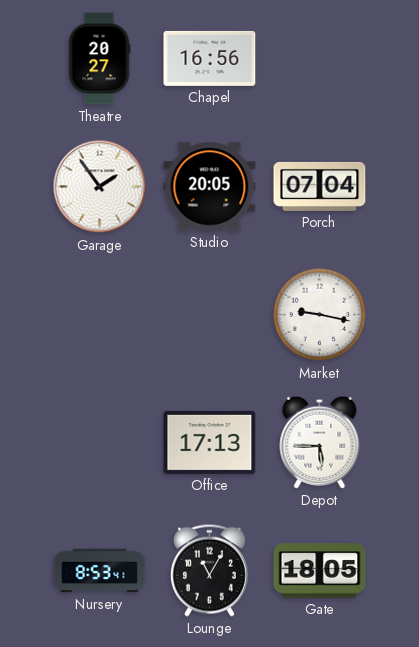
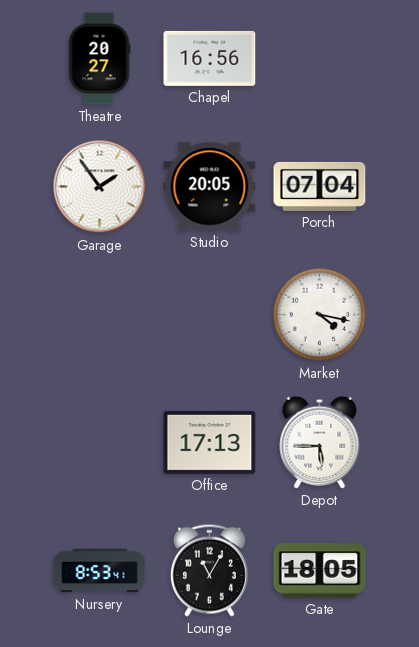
Market: 9:17 -> 4:17 (320, 315)
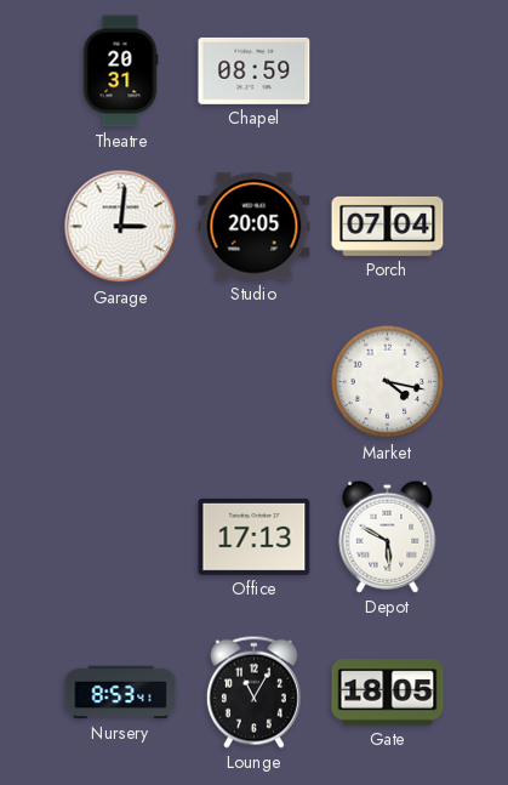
Theatre: 20:27 -> 20:31 (120, 72)
Chapel: 16:56 -> 08:59 (255, 70)
Garage: 1:54 -> 3:01 (121, 227)
Depot: 5:45 -> 5:50 (388, 536)
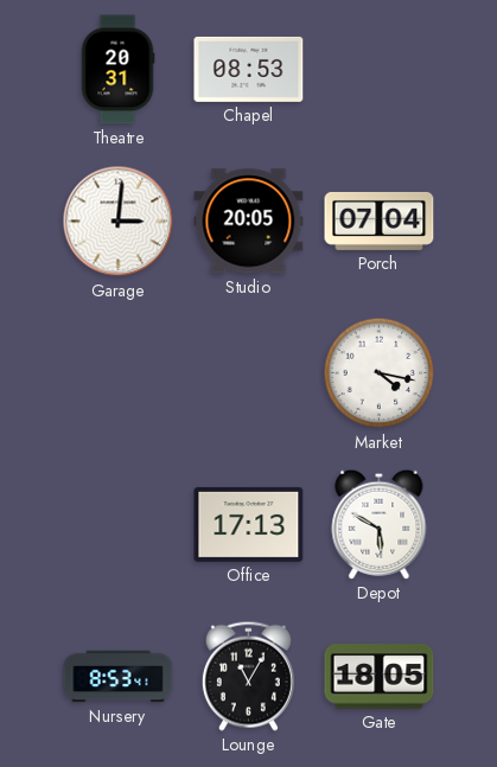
Chapel: 08:59 -> 08:53 (249, 69)
